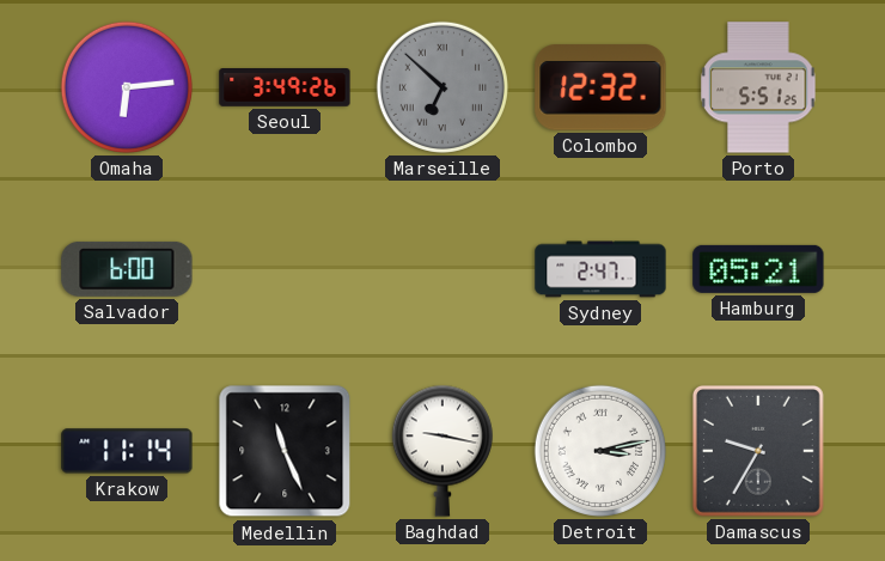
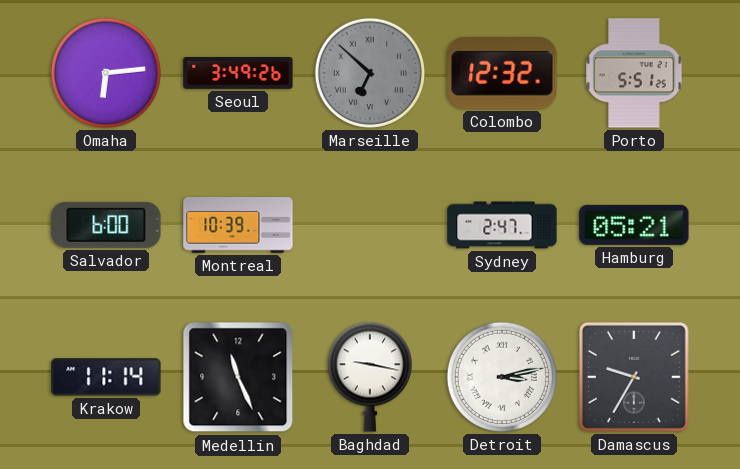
Montreal: none -> 10:39 (238, 225)
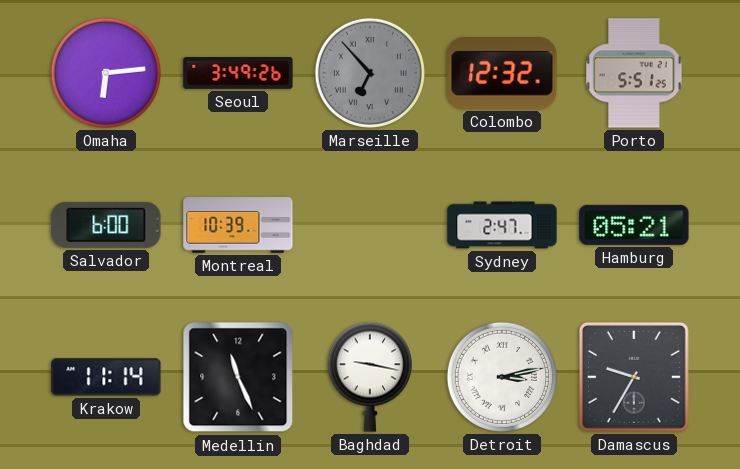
Marseille: 6:52 -> 6:53 (370, 73)
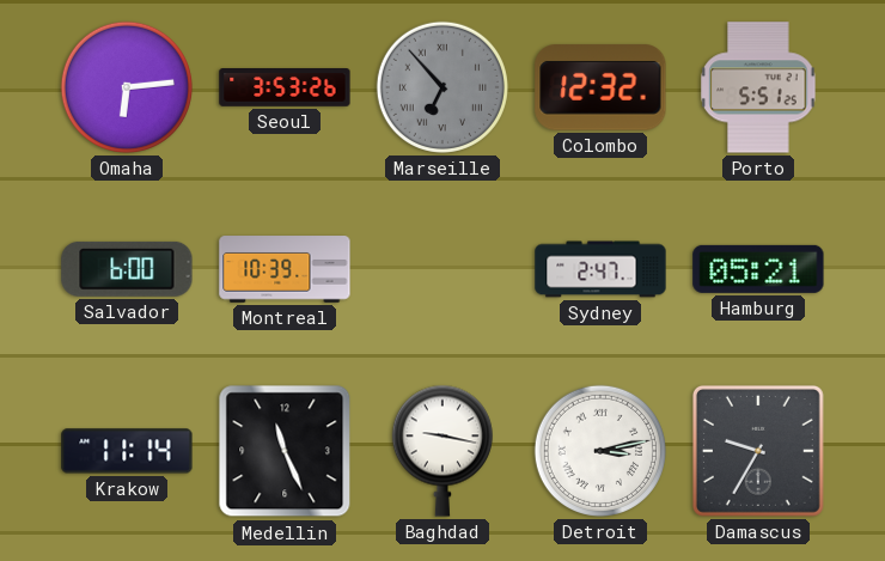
Seoul: 3:49 -> 3:53 (285, 87)
